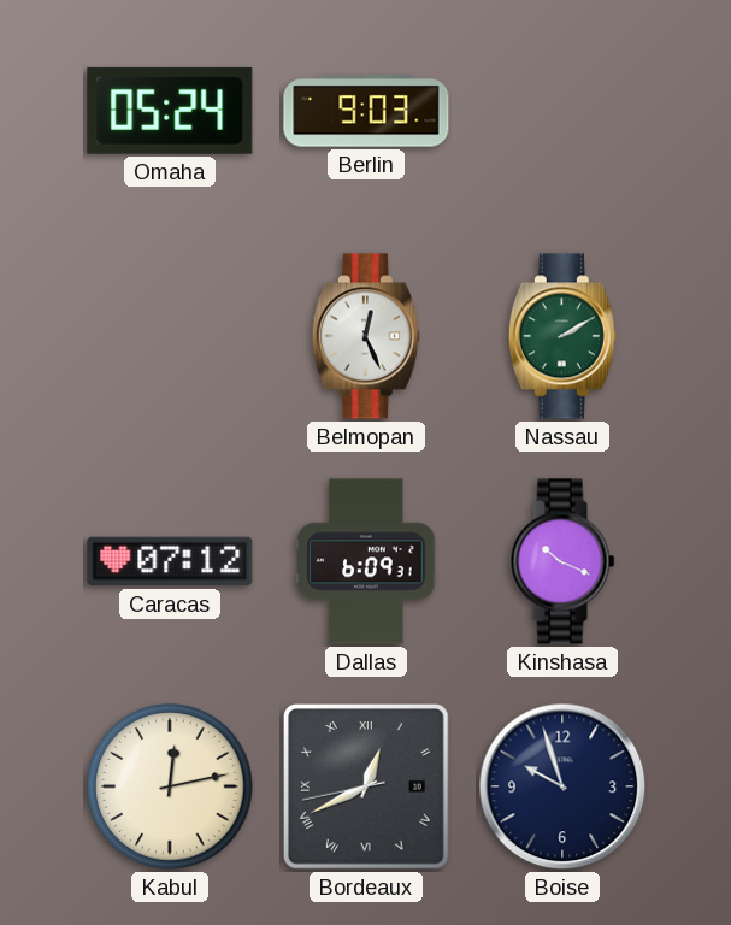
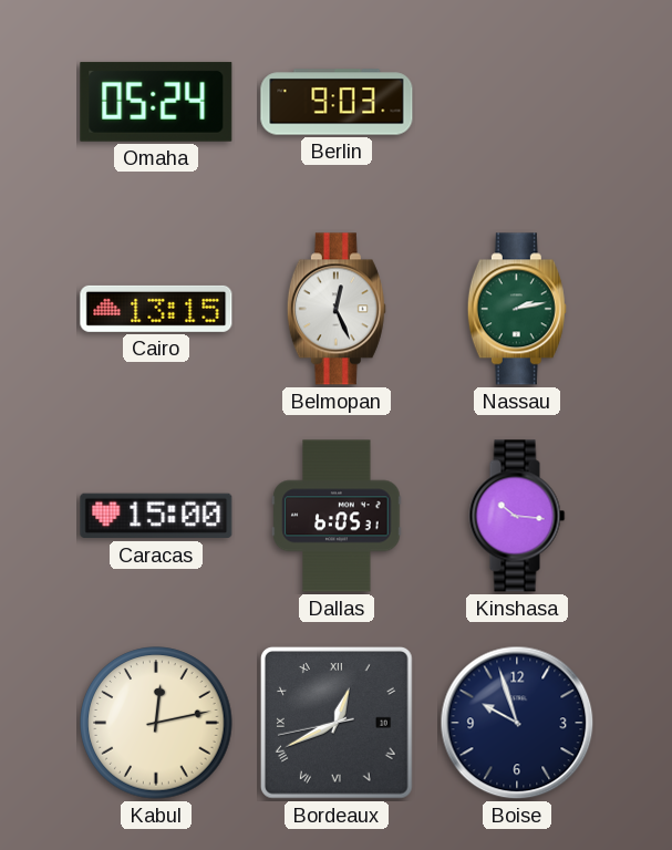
Cairo: none -> 13:15 (156, 309)
Nassau: 2:10 -> 2:13 (517, 309)
Caracas: 07:12 -> 15:00 (156, 516)
Dallas: 6:09 -> 6:05 (337, 516)
Kinshasa: 10:19 -> 10:16 (517, 516)
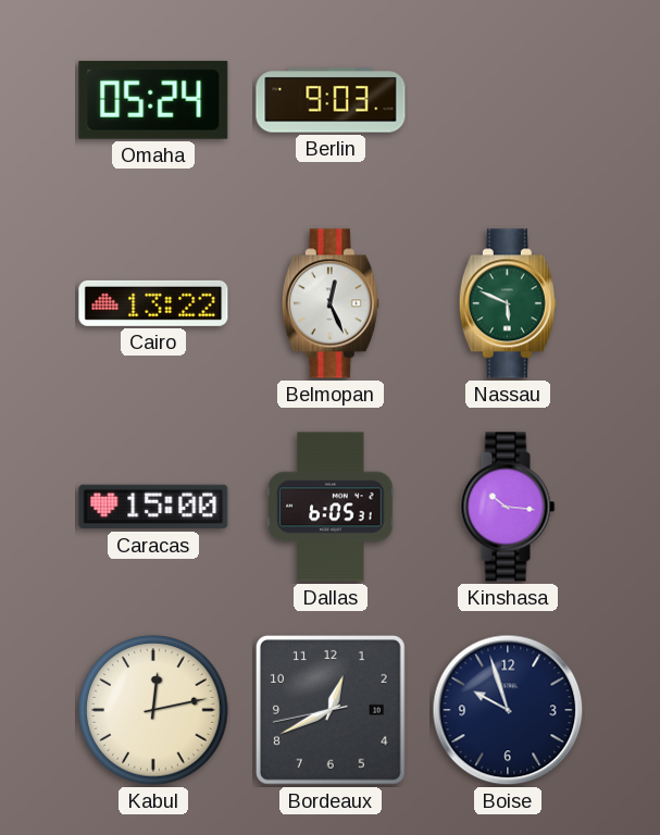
Cairo: 13:15 -> 13:22 (153, 303)
Nassau: 2:13 -> 5:49 (508, 303)
Bordeaux numerals: Roman -> Arabic (331, 710)
